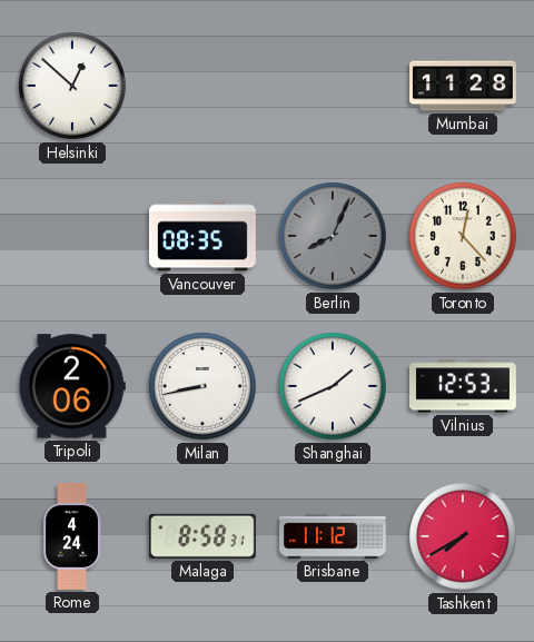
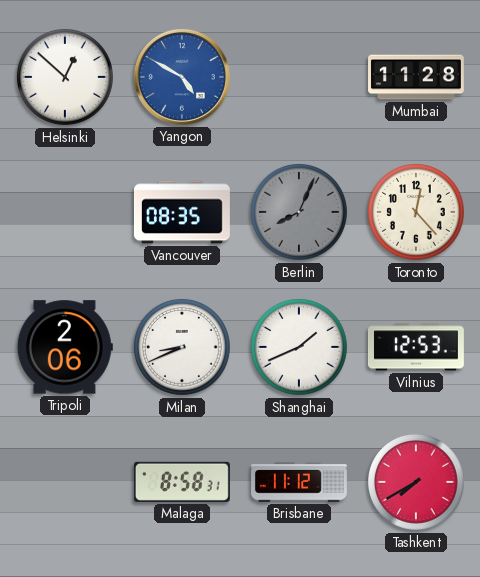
Yangon: none -> 4:50 (182, 77)
Milan: 8:43 -> 8:41 (182, 347)
Rome: 4:24 -> none (72, 537)
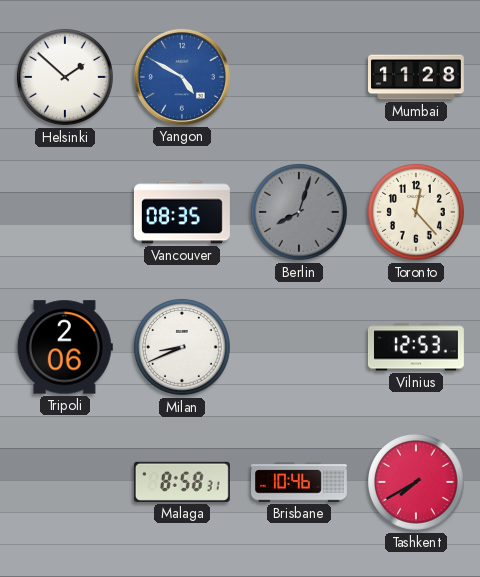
Helsinki: 12:52 -> 1:52 (65, 77)
Berlin: 8:04 -> 8:03 (299, 212)
Shanghai: 1:41 -> none (299, 347)
Brisbane: 11:12 -> 10:46 (300, 482)
